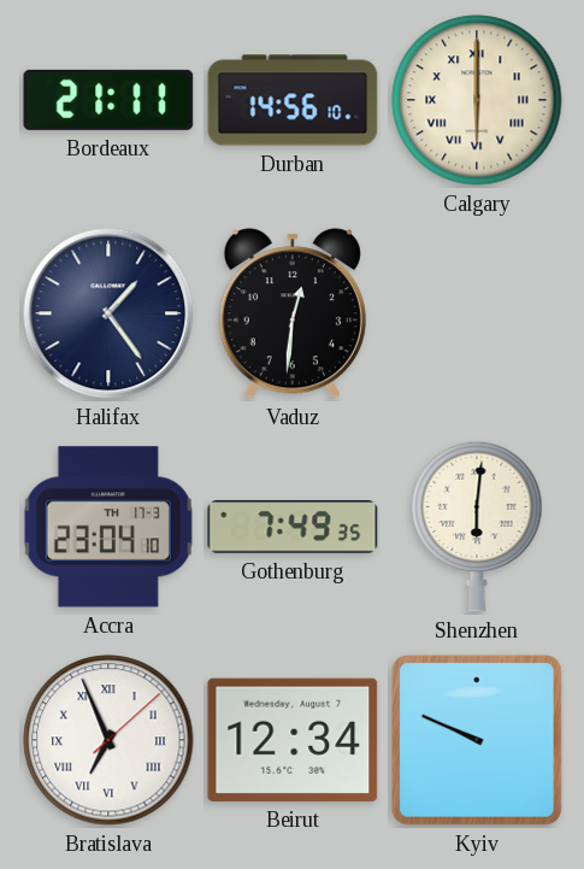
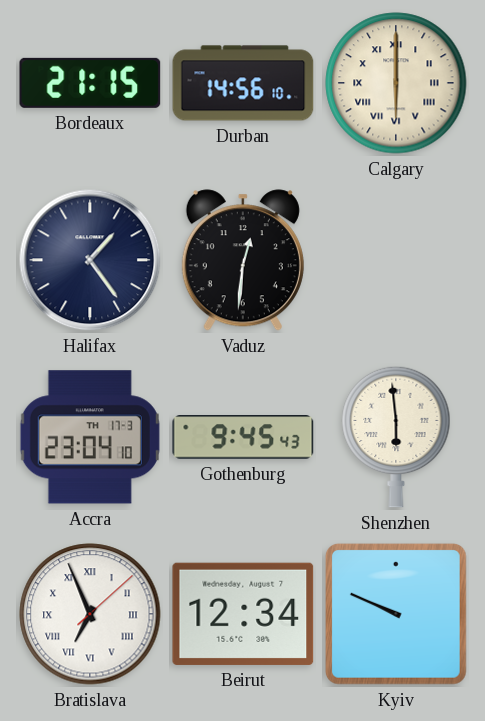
Bordeaux: 21:11 -> 21:15 (90, 83)
Gothenburg: 7:49 -> 9:45 (243, 437)
Shenzhen: 6:01 -> 5:59 (396, 437)
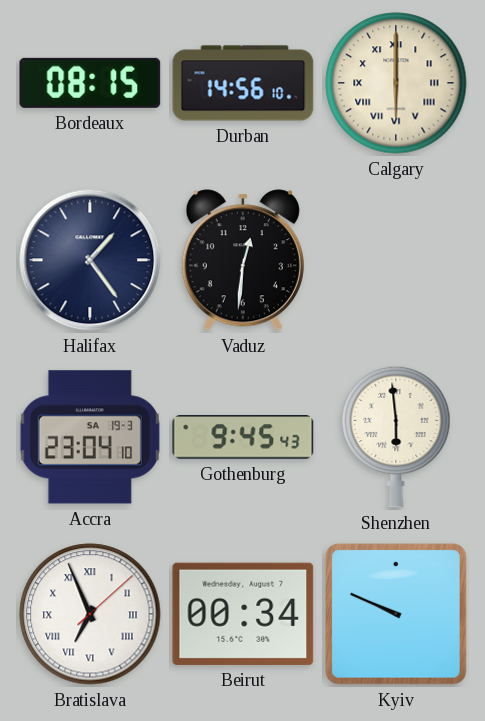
Bordeaux: 21:15 -> 08:15 (90, 83)
Accra date: TH 17-3 -> SA 19-3 (90, 437)
Beirut: 12:34 -> 00:34 (243, 614)
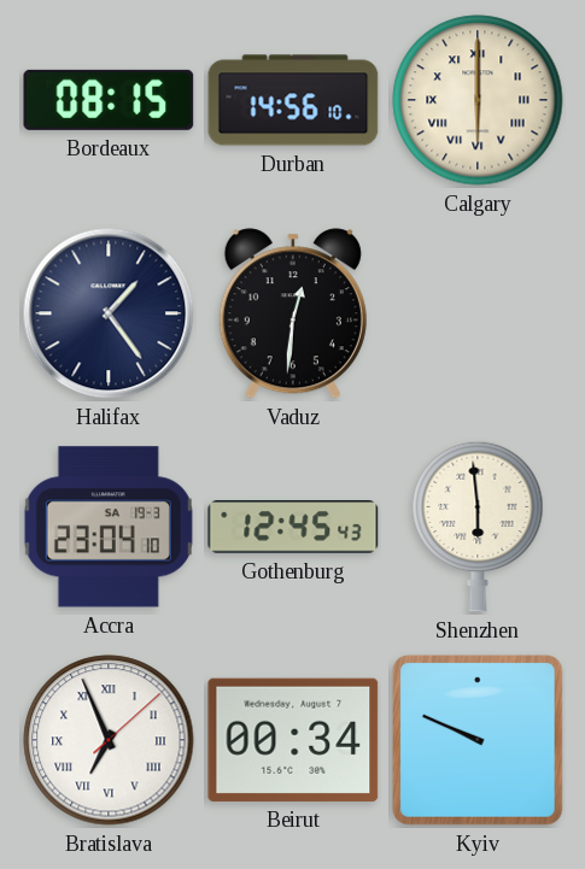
Gothenburg: 9:45 -> 12:45 (293, 527)
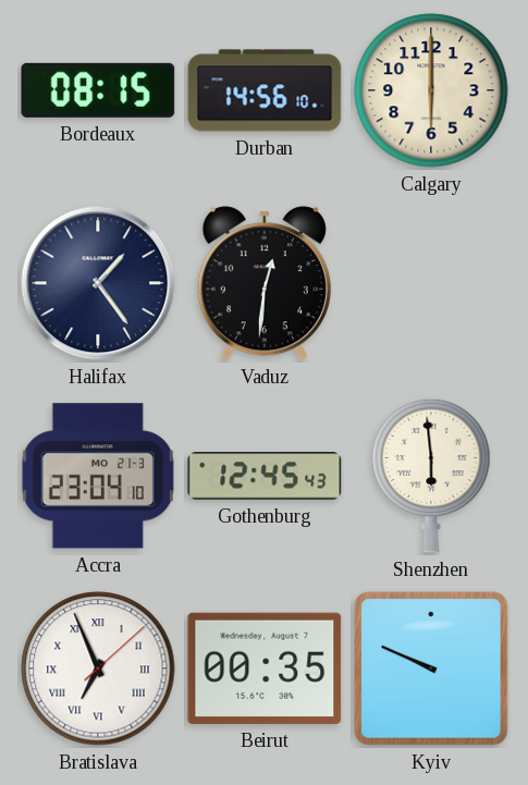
Calgary numerals: Roman -> Arabic (431, 90)
Accra date: SA 19-3 -> MO 21-3 (98, 476)
Beirut: 00:34 -> 00:35 (265, 669)
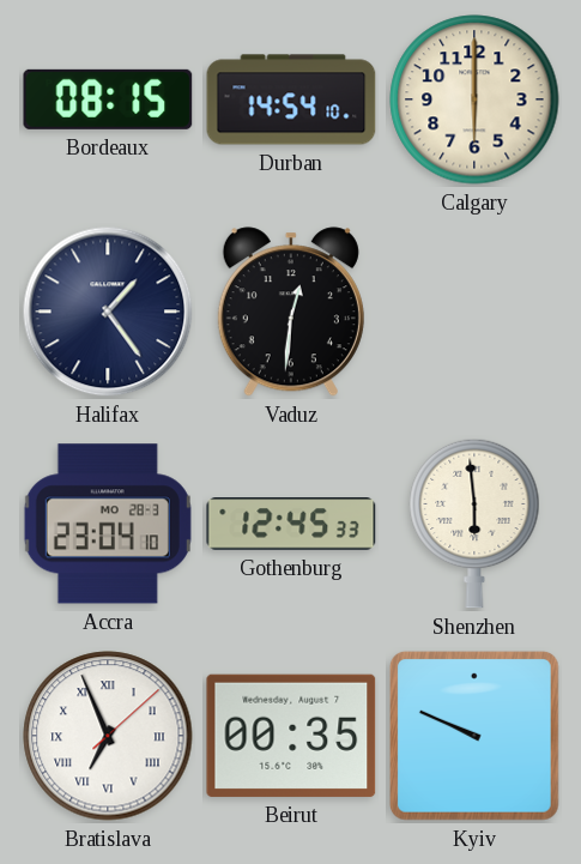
Durban: 14:56 -> 14:54 (291, 99)
Accra date: MO 21-3 -> MO 28-3 (108, 524)
Gothenburg: 12:45:43 -> 12:45:33 (291, 524)
